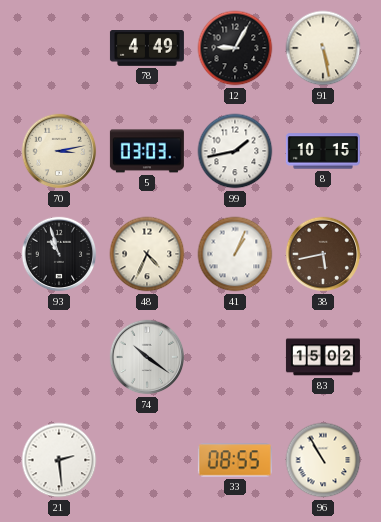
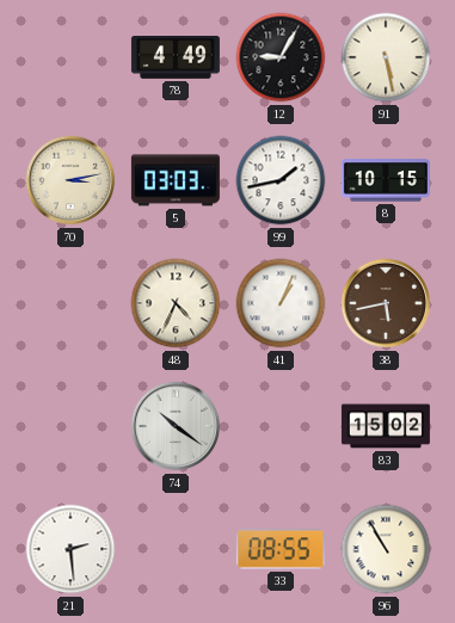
93: 10:57 -> none (59, 254)
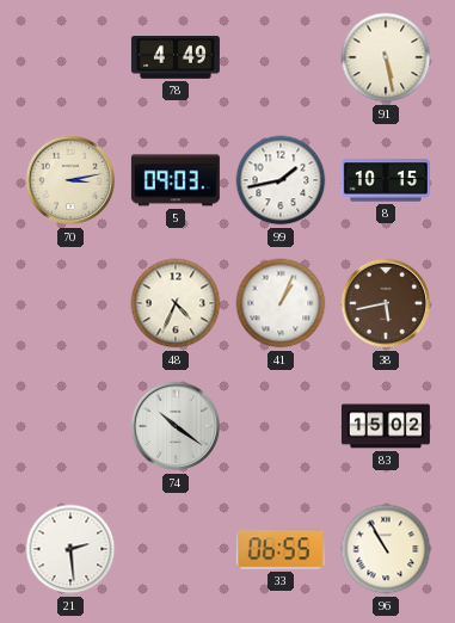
12: 9:05 -> none (281, 57)
5: 03:03 -> 09:03 (176, 180)
33: 08:55 -> 06:55 (281, 549)
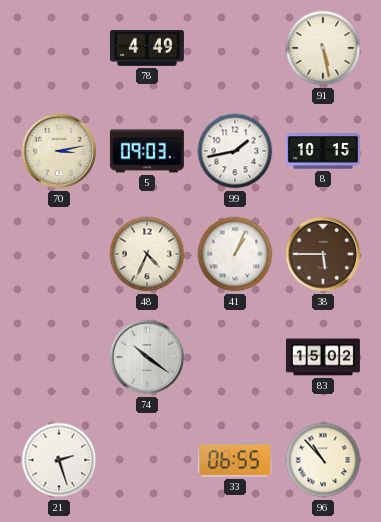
38: 5:43 -> 5:45 (323, 254)
21: 2:29 -> 2:27 (59, 460)
96: 10:55 -> 10:53 (323, 460)
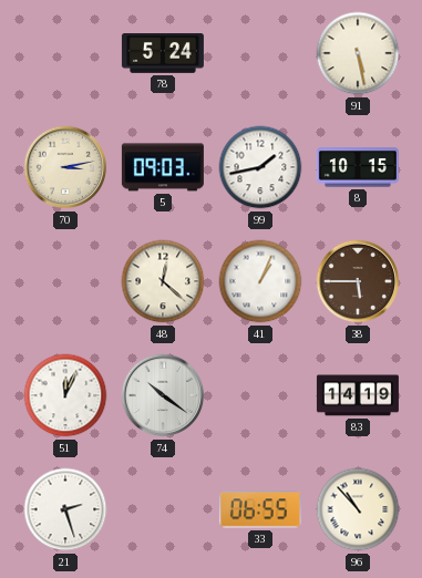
78: 4:49 -> 5:24 (163, 54)
48: 4:34 -> 12:22 (163, 281)
51: none -> 12:04 (65, 395)
83: 15:02 -> 14:19 (358, 395)
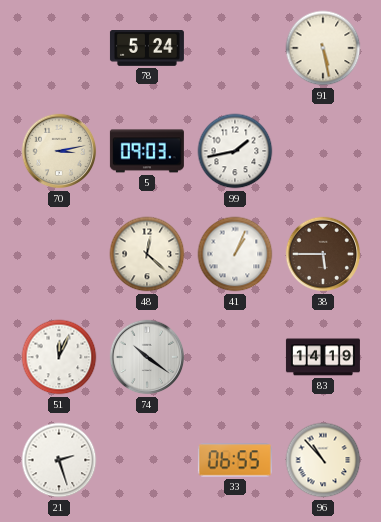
8: 10:15 -> none (358, 167)
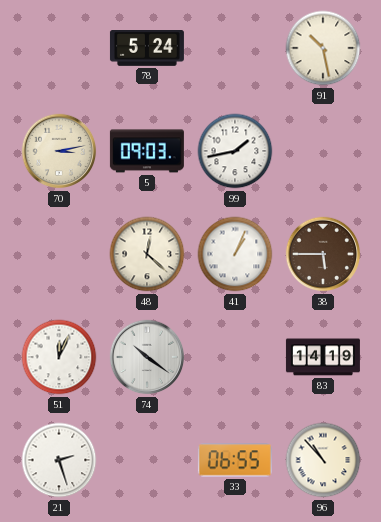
91: 5:28 -> 10:28 (323, 48)
